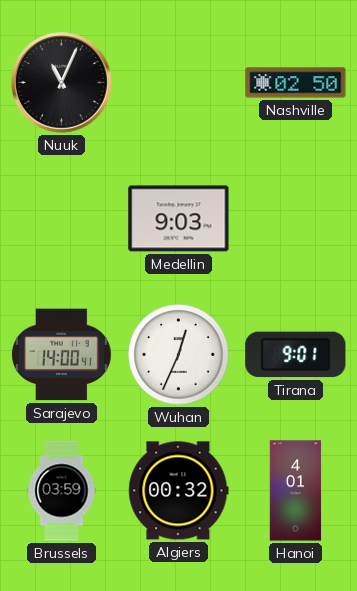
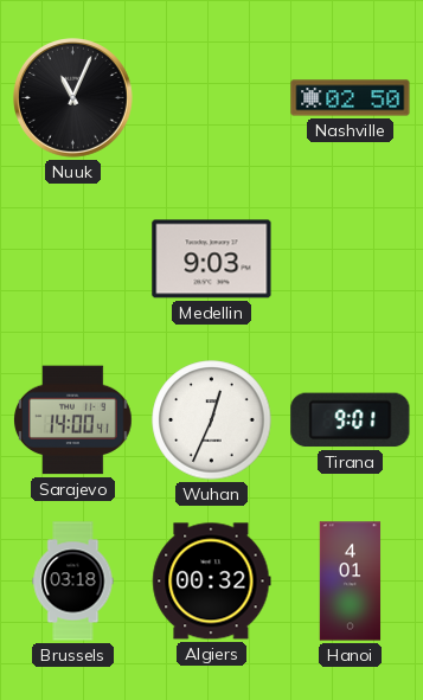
Brussels: 03:59 -> 03:18 (73, 582)
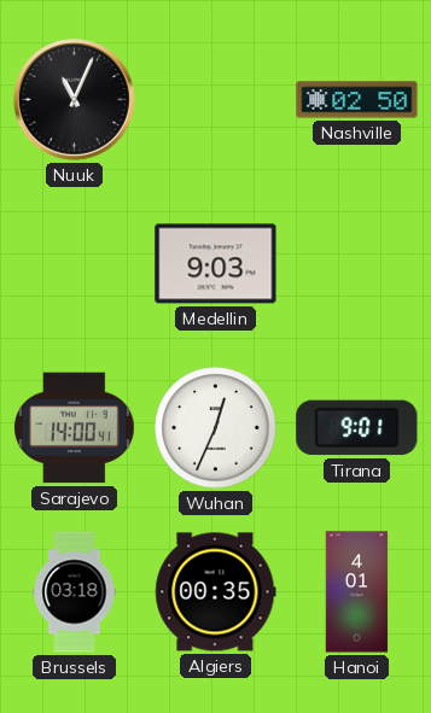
Algiers: 00:32 -> 00:35 (216, 592)
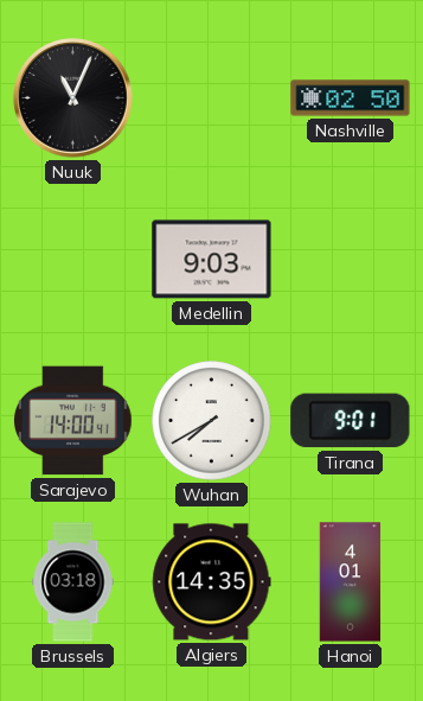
Wuhan: 12:34 -> 7:40 (212, 421)
Algiers: 00:35 -> 14:35 (212, 582)
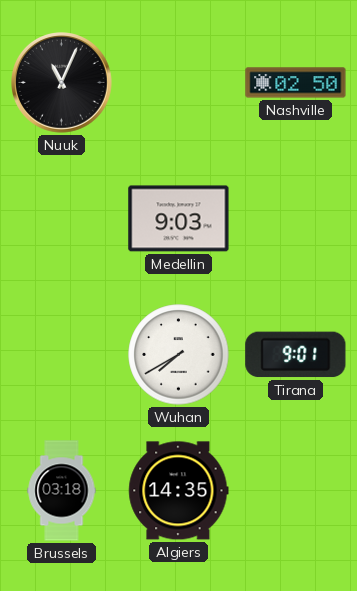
Sarajevo: 14:00 -> none (73, 421)
Hanoi: 4:01 -> none (351, 582)
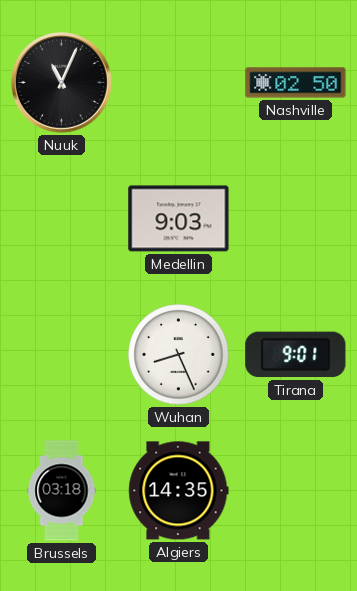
Wuhan: 7:40 -> 8:26 (179, 355)
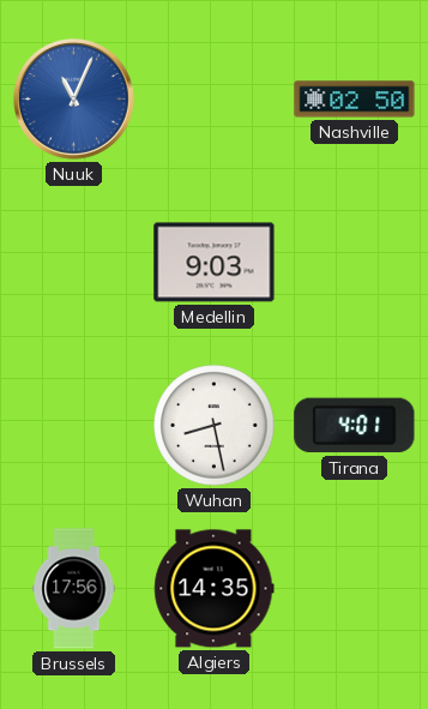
Nuuk dial: black -> blue (74, 100)
Wuhan: 8:26 -> 8:28 (215, 426)
Tirana: 9:01 -> 4:01 (355, 426)
Brussels: 03:18 -> 17:56 (74, 589)
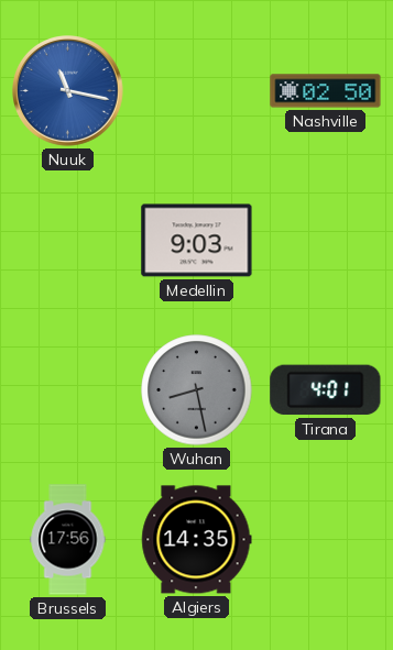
Nuuk: 11:04 -> 11:17 (68, 91)
Wuhan dial: white -> grey (197, 390)
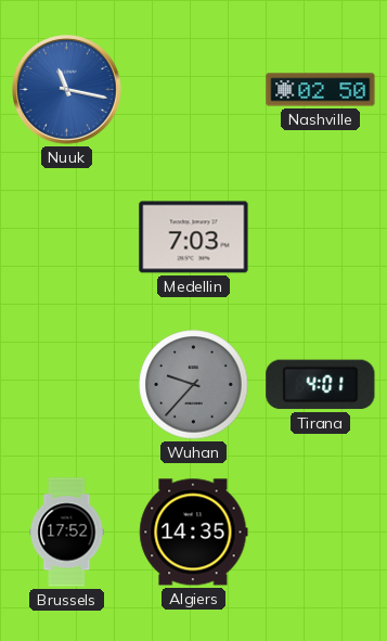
Medellin: 9:03 -> 7:03 (194, 238)
Wuhan: 8:28 -> 9:37 (194, 385)
Brussels: 17:56 -> 17:52 (67, 533)
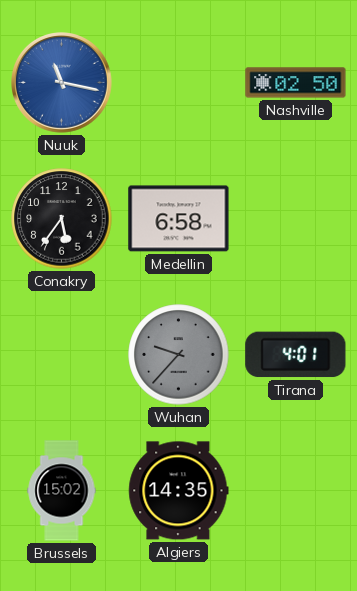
Conakry: none -> 5:36 (62, 219)
Medellin: 7:03 -> 6:58 (179, 219)
Brussels: 17:52 -> 15:02 (62, 491)
